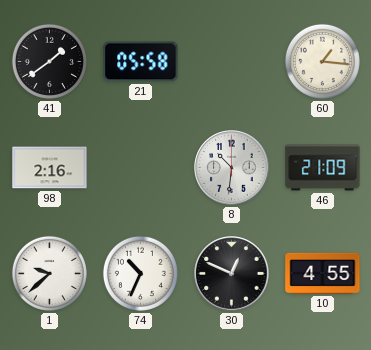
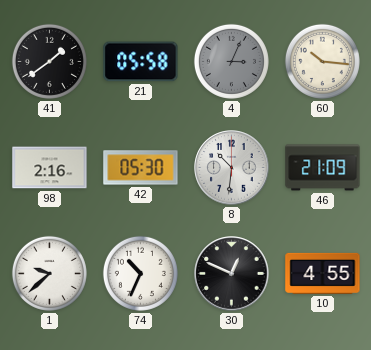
4: none -> 3:04 (231, 61)
60: 1:16 -> 10:16 (322, 61)
42: none -> 05:30 (141, 168)
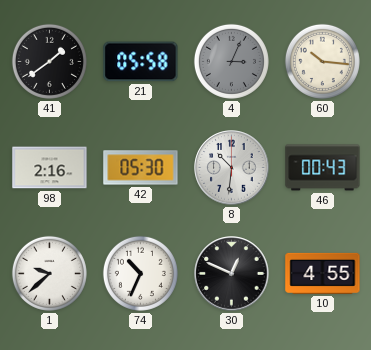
46: 21:09 -> 00:43 (323, 168)
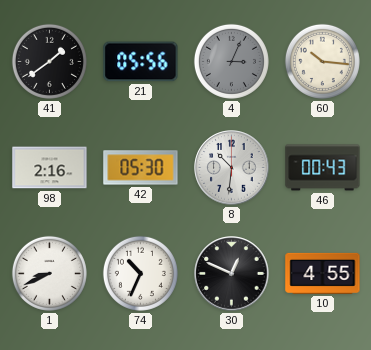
21: 05:58 -> 05:56 (141, 62)
1: 9:38 -> 8:41 (49, 273)
